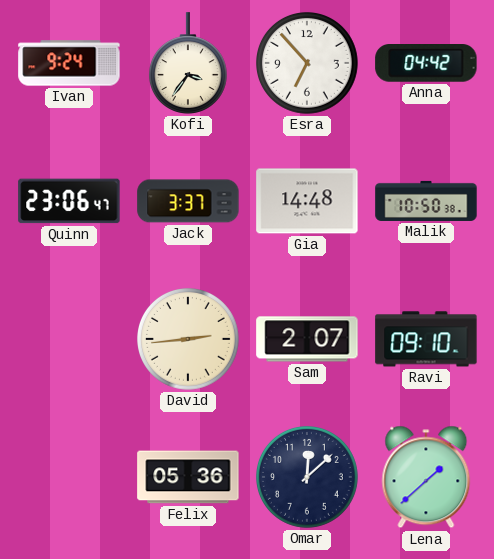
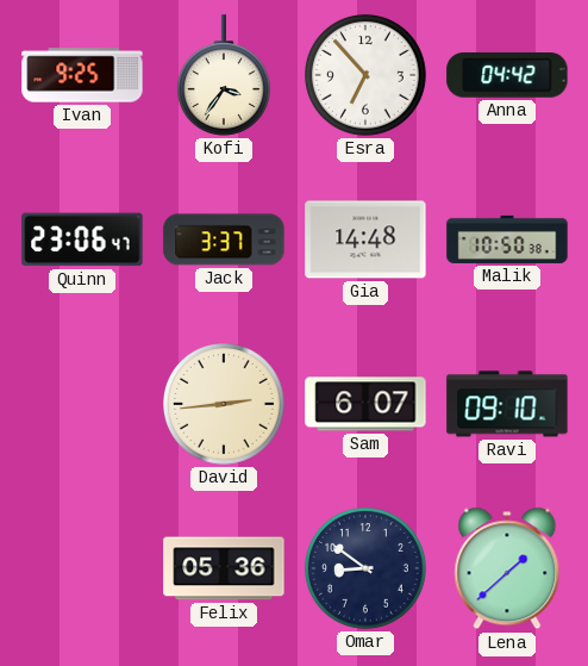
Ivan: 9:24 -> 9:25 (82, 75)
Sam: 2:07 -> 6:07 (365, 404)
Omar: 12:08 -> 8:51 (367, 569)
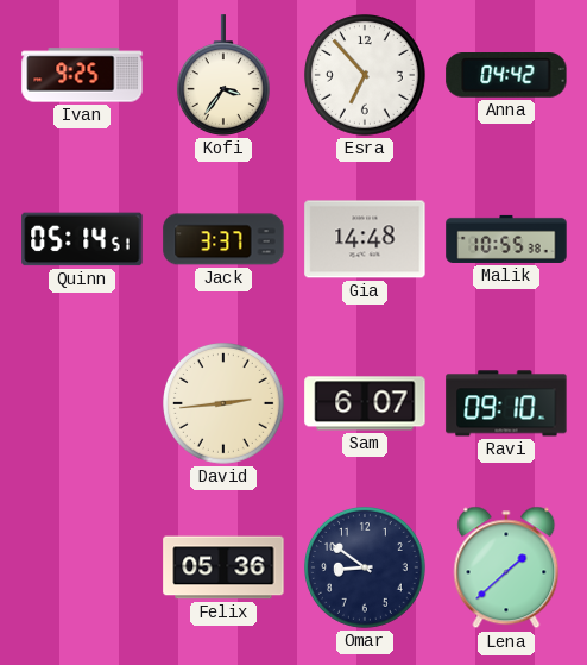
Quinn: 23:06 -> 05:14 (82, 239)
Malik: 10:50 -> 10:55 (506, 239)
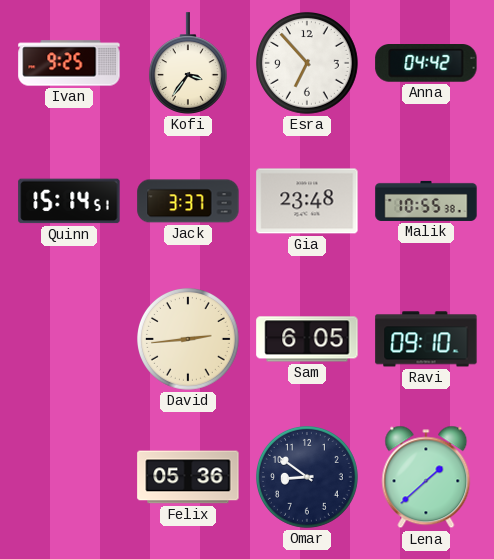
Quinn: 05:14 -> 15:14 (69, 201)
Gia: 14:48 -> 23:48 (307, 201)
Sam: 6:07 -> 6:05 (307, 339)
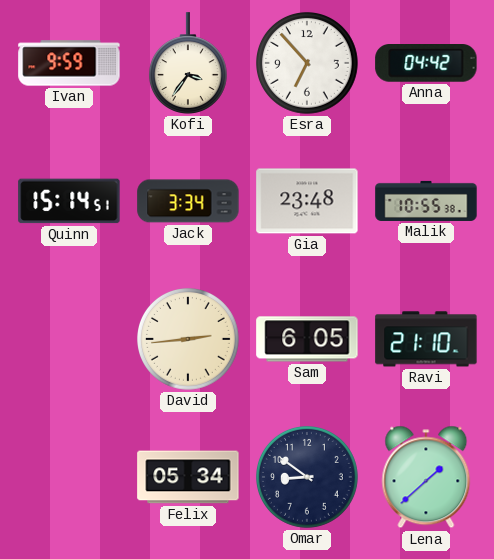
Ivan: 9:25 -> 9:59 (69, 63)
Jack: 3:37 -> 3:34 (188, 201)
Ravi: 09:10 -> 21:10 (426, 339)
Felix: 05:36 -> 05:34 (188, 477)
